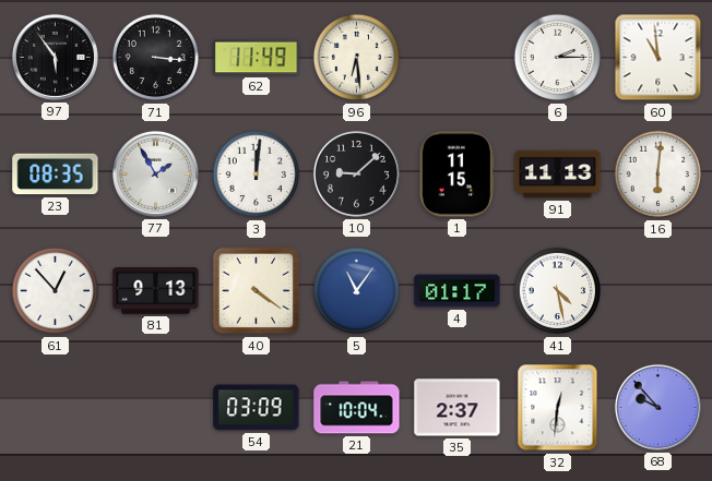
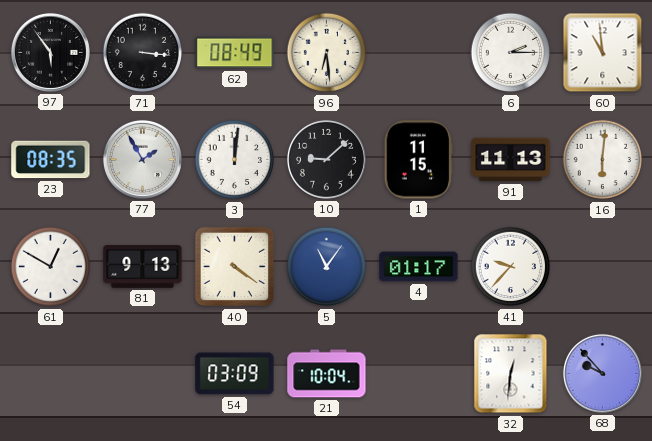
62: 11:49 -> 08:49 (235, 53)
61: 12:53 -> 12:50 (51, 267)
41: 4:28 -> 9:37 (511, 267)
35: 2:37 -> none (458, 408)
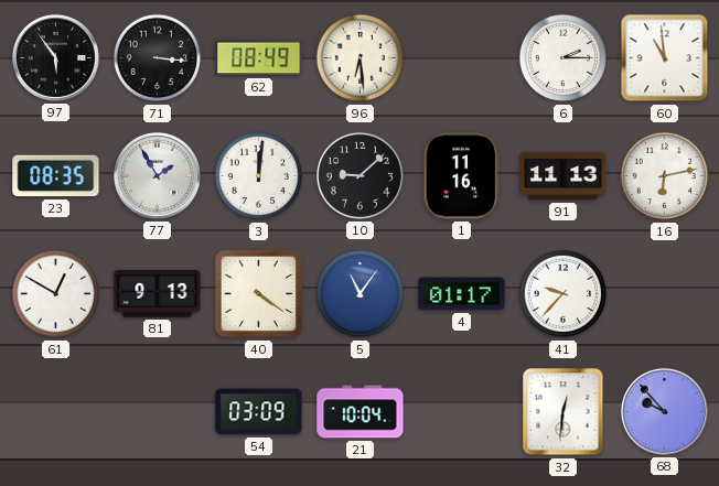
1: 11:15 -> 11:16 (461, 176)
16: 6:01 -> 6:13 (665, 176)
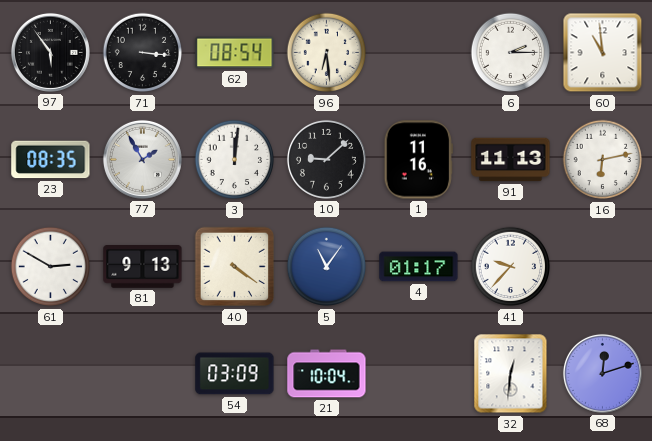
62: 08:49 -> 08:54 (235, 53)
61: 12:50 -> 2:50 (51, 267)
68: 9:53 -> 12:12 (602, 373)
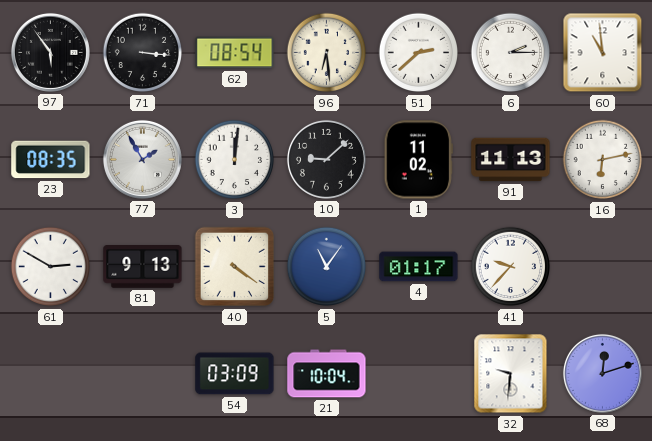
51: none -> 2:38 (419, 53)
1: 11:16 -> 11:02 (418, 160)
32: 12:31 -> 9:31 (511, 374)
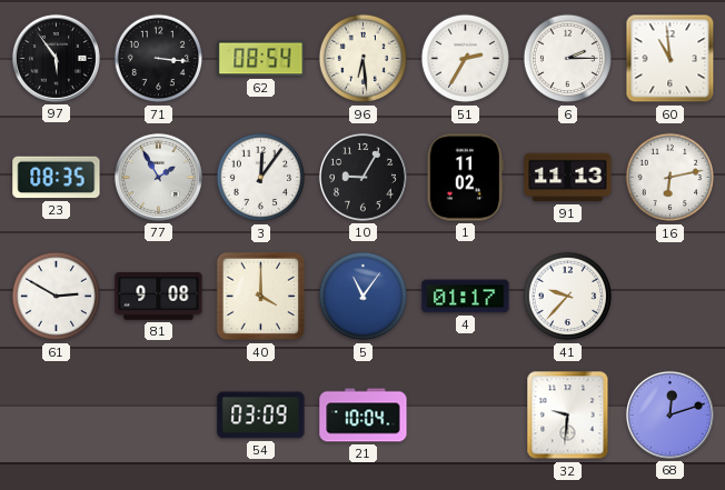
51: 2:38 -> 2:35 (466, 59)
3: 12:01 -> 12:06 (261, 178)
10: 9:08 -> 9:05 (362, 177)
81: 9:13 -> 9:08 (159, 297)
40: 4:21 -> 4:00 (261, 297)
